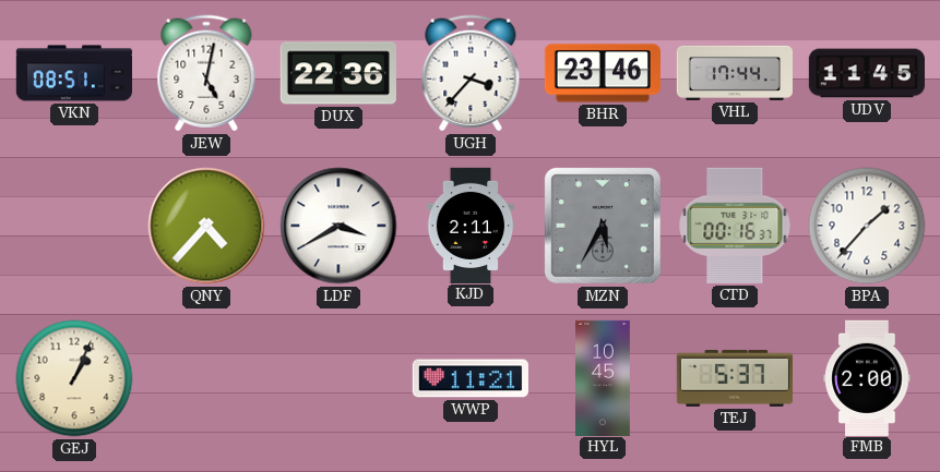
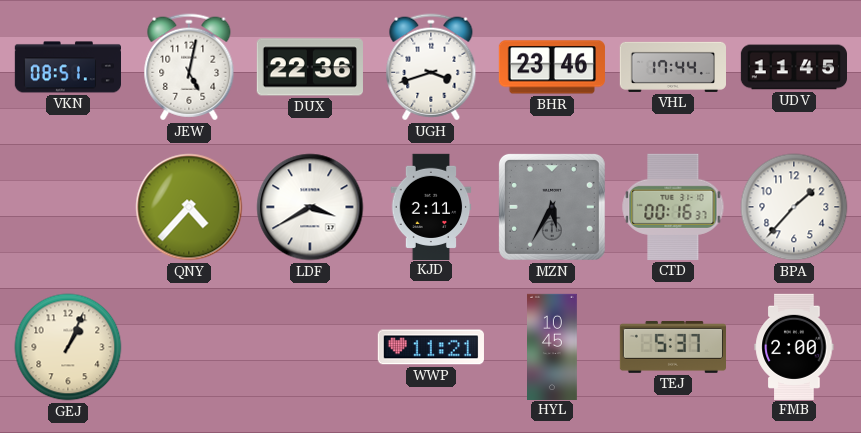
UGH: 3:37 -> 3:42 (431, 67)
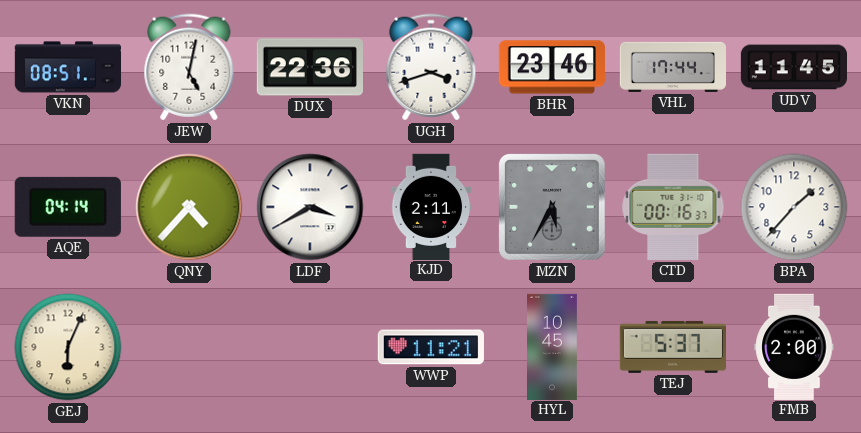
AQE: none -> 04:14 (68, 207)
GEJ: 1:04 -> 6:04 (68, 347)
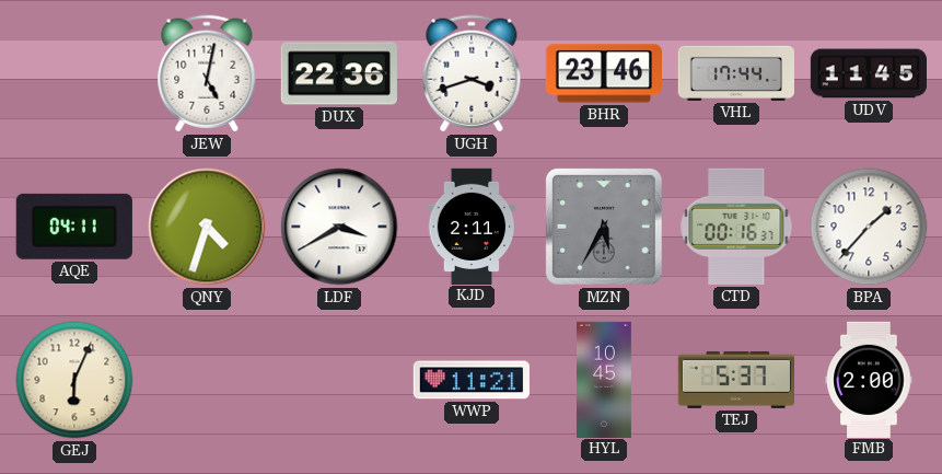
VKN: 08:51 -> none (67, 67)
AQE: 04:14 -> 04:11 (74, 227)
QNY: 4:37 -> 4:33 (207, 227)
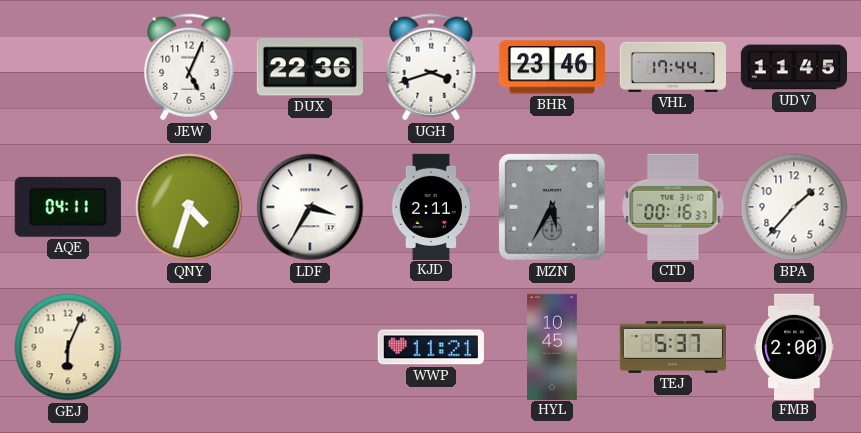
JEW: 5:02 -> 5:04 (189, 67)
LDF: 3:40 -> 3:35 (310, 207)
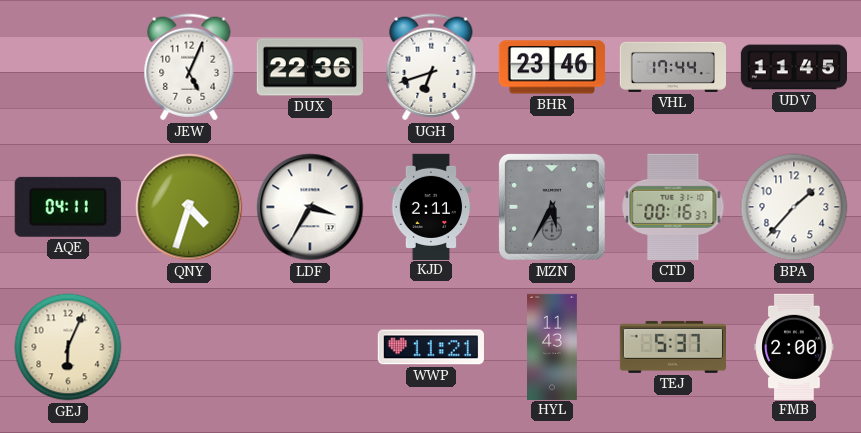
UGH: 3:42 -> 6:42 (431, 67)
HYL: 10:45 -> 11:43 (553, 346)
